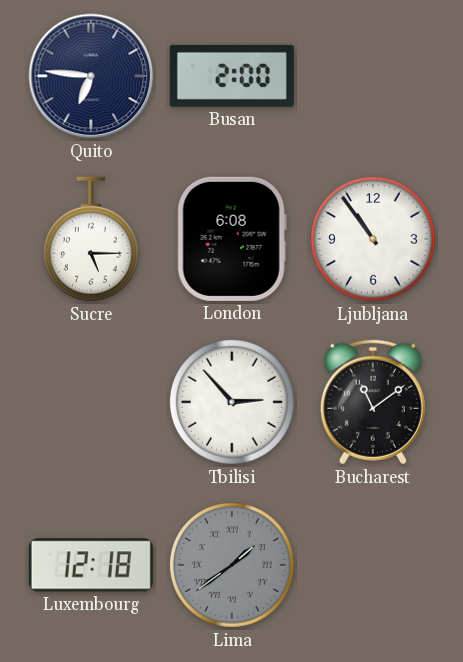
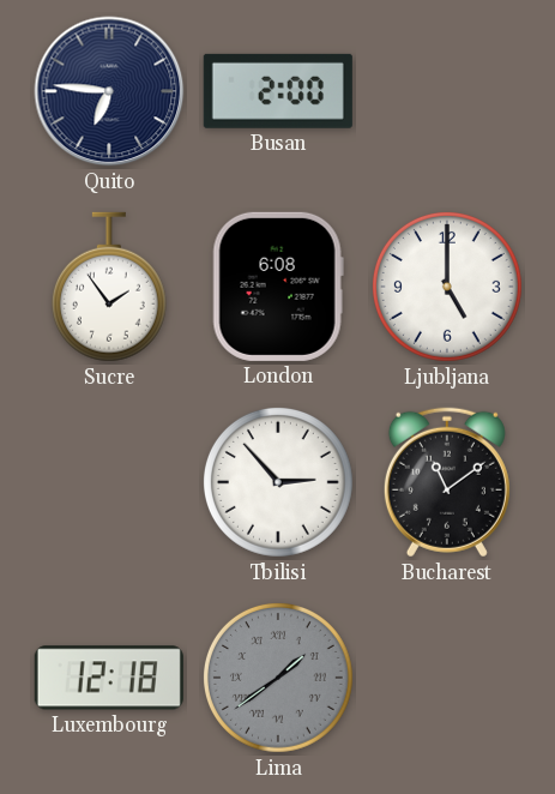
Sucre: 5:15 -> 1:54 (109, 287)
Ljubljana: 10:54 -> 5:00 (447, 287)
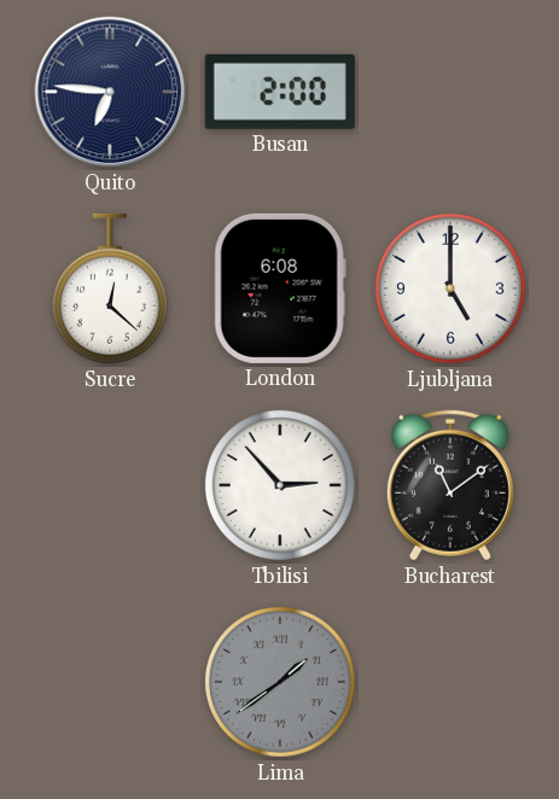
Sucre: 1:54 -> 12:22 (110, 288)
Luxembourg: 12:18 -> none (109, 678)
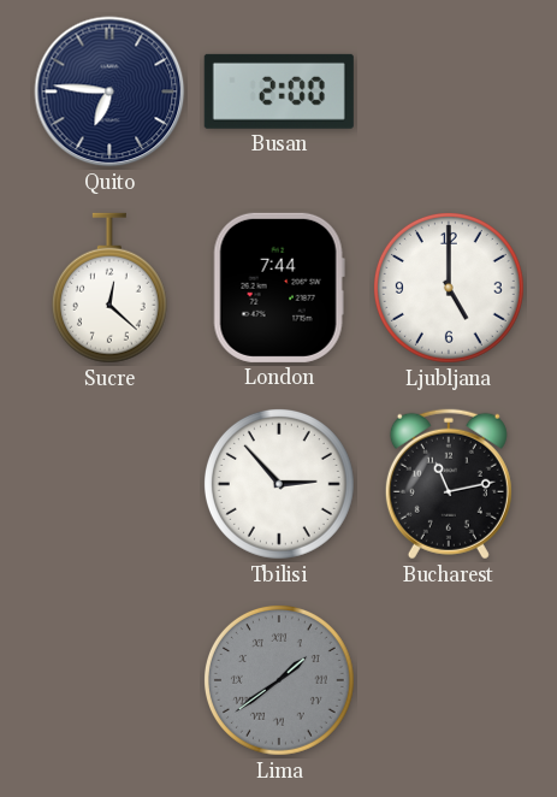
London: 6:08 -> 7:44 (279, 288)
Bucharest: 11:09 -> 11:13 (449, 484)
